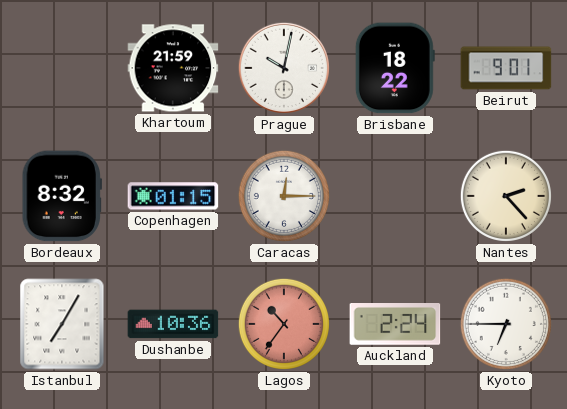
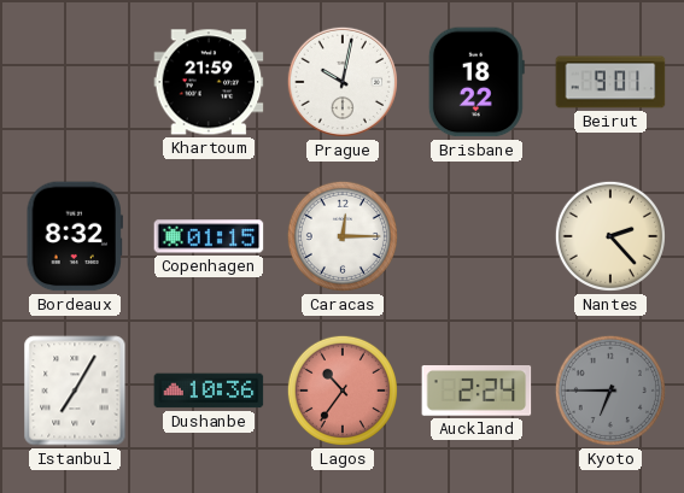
Kyoto dial: white -> grey (610, 391)
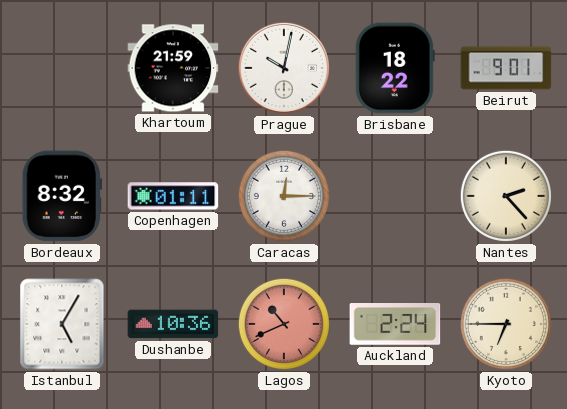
Copenhagen: 01:15 -> 01:11 (173, 196)
Istanbul: 7:05 -> 5:05 (62, 324)
Lagos: 10:36 -> 10:41 (284, 324)
Kyoto dial: grey -> cream (506, 324)
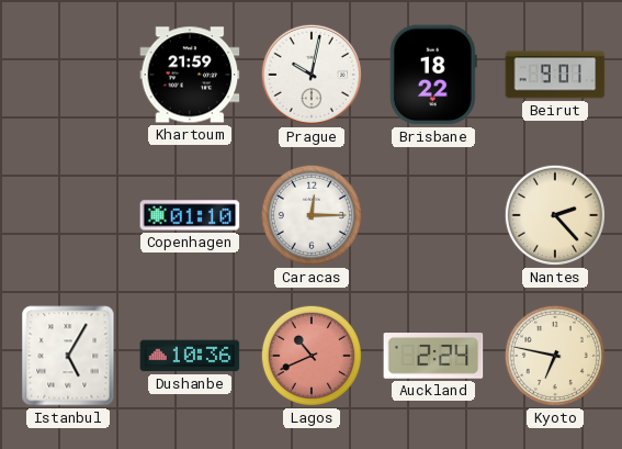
Bordeaux: 8:32 -> none (61, 196)
Copenhagen: 01:11 -> 01:10 (190, 215)
Kyoto: 6:45 -> 6:47 (555, 356)
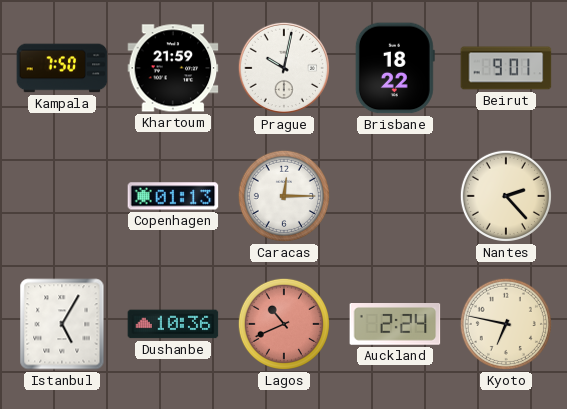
Kampala: none -> 7:50 (62, 68)
Copenhagen: 01:10 -> 01:13 (173, 196)
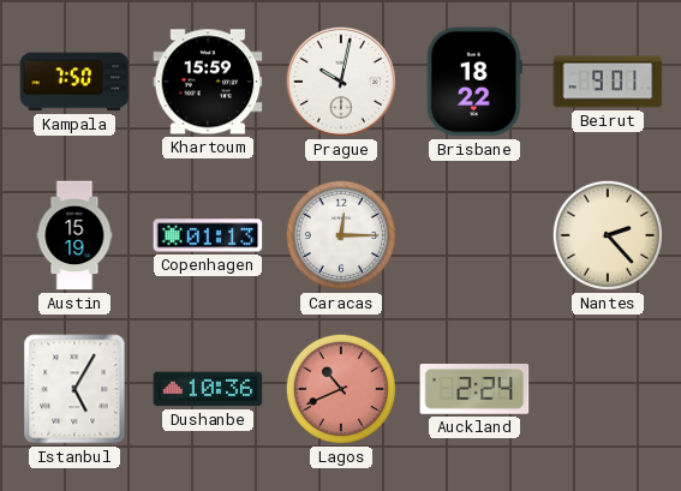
Khartoum: 21:59 -> 15:59 (208, 82)
Austin: none -> 15:19 (74, 235)
Kyoto: 6:47 -> none (506, 324)
